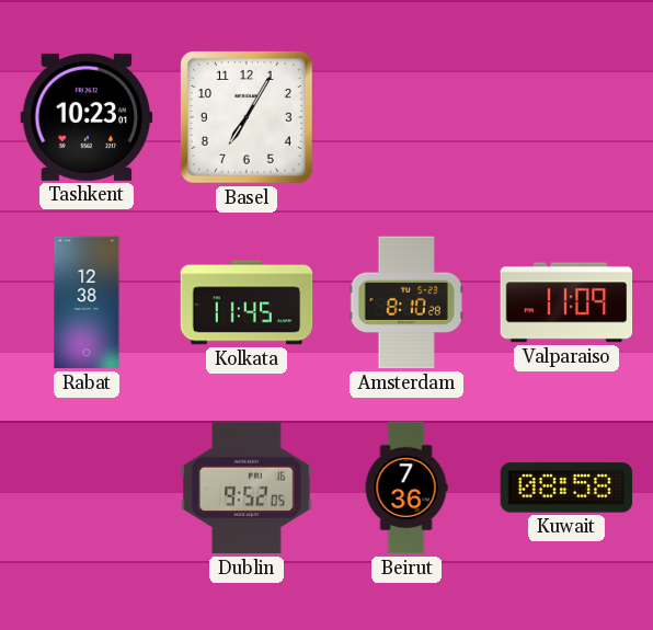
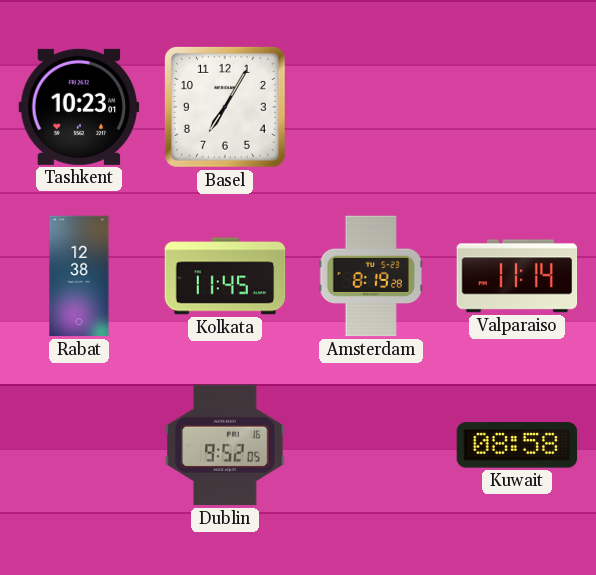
Amsterdam: 8:10 -> 8:19 (370, 276)
Valparaiso: 11:09 -> 11:14 (517, 276)
Beirut: 7:36 -> none (406, 488)
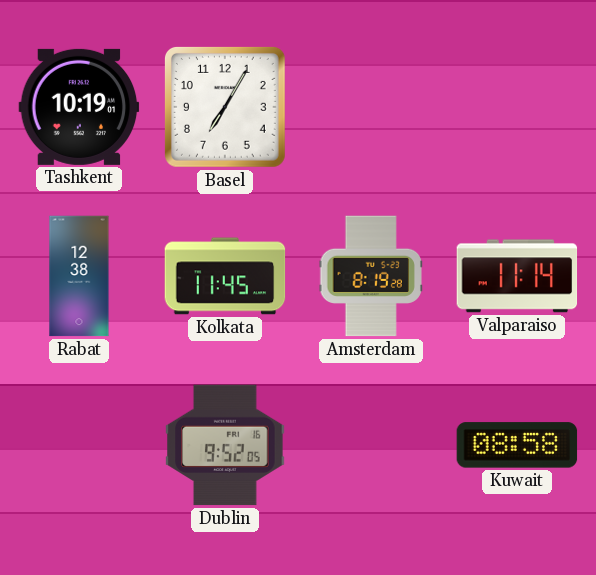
Tashkent: 10:23 -> 10:19 (79, 107)
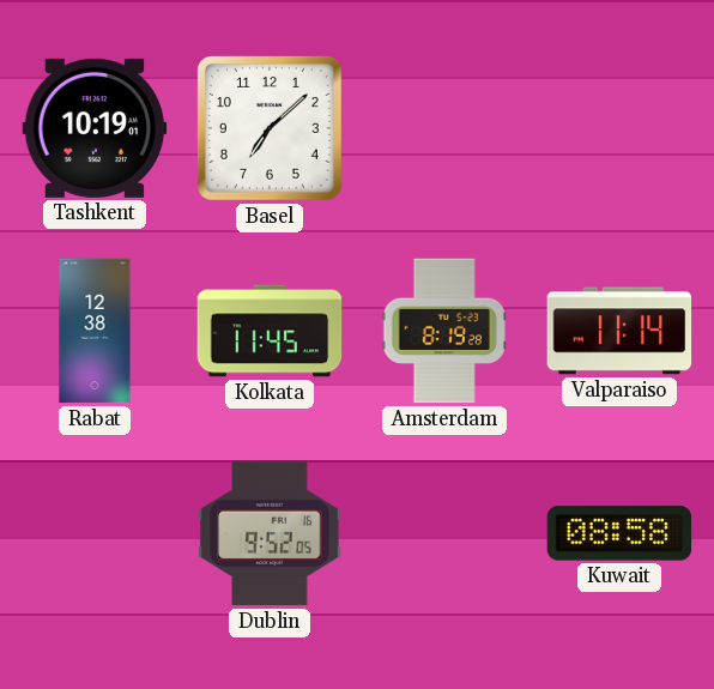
Basel: 7:05 -> 7:08 (270, 128)
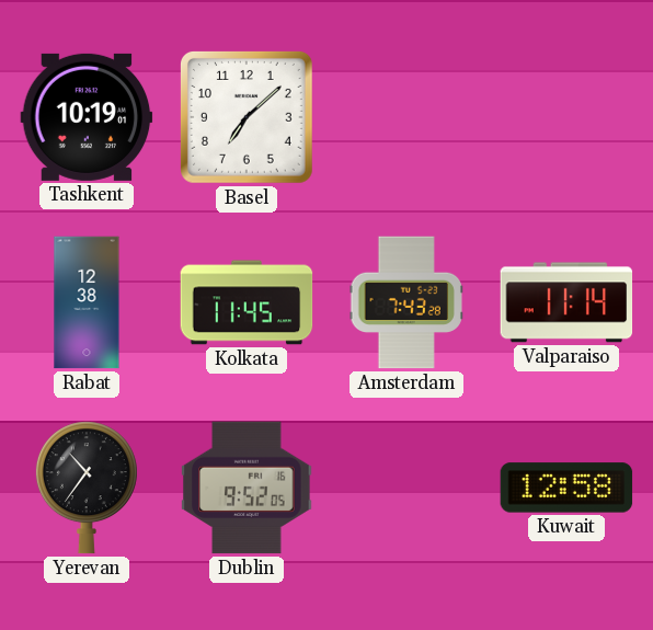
Amsterdam: 8:19 -> 7:43 (405, 302)
Yerevan: none -> 10:36 (87, 488)
Kuwait: 08:58 -> 12:58 (566, 488)
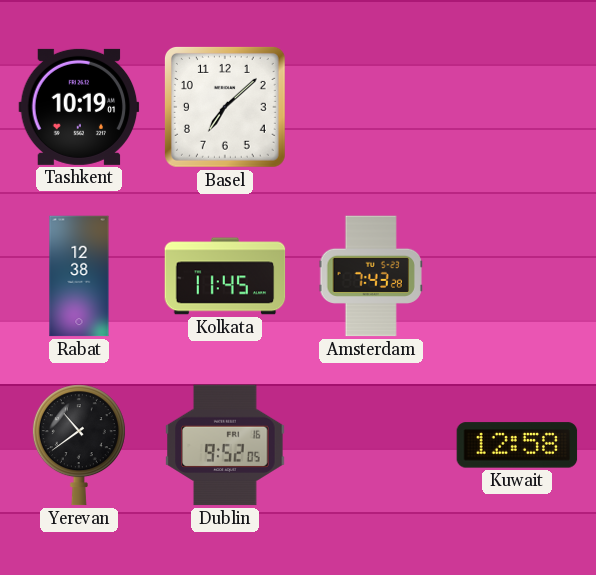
Valparaiso: 11:14 -> none (566, 302)
Yerevan: 10:36 -> 10:39 (79, 445)
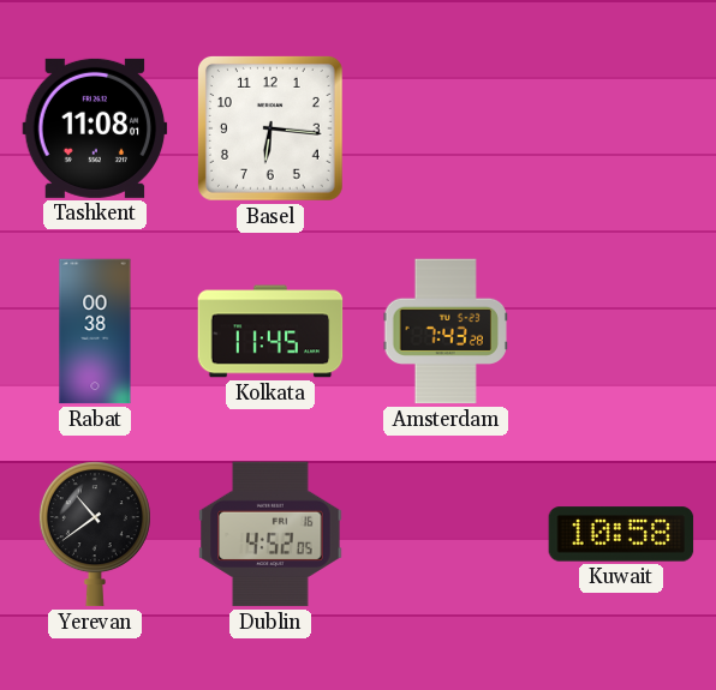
Tashkent: 10:19 -> 11:08 (95, 128)
Basel: 7:08 -> 6:16 (270, 128)
Rabat: 12:38 -> 00:38 (95, 331)
Dublin: 9:52 -> 4:52 (270, 534)
Kuwait: 12:58 -> 10:58 (621, 534)
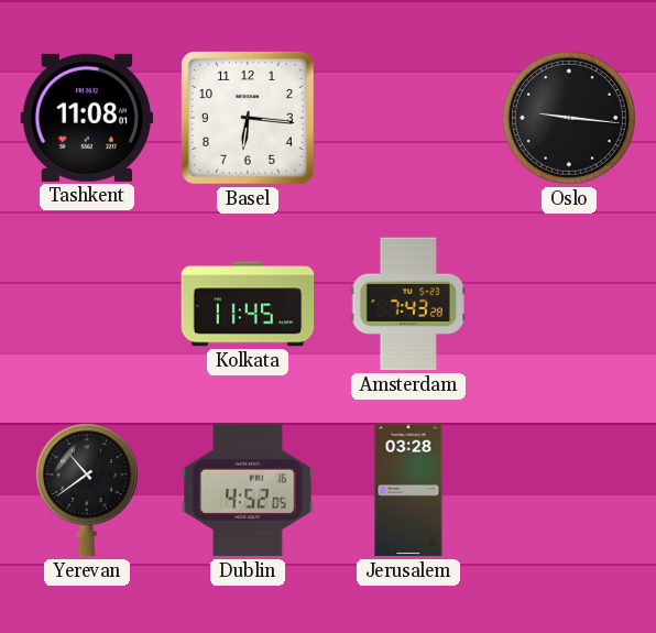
Oslo: none -> 9:16 (569, 118)
Rabat: 00:38 -> none (95, 331)
Jerusalem: none -> 03:28 (408, 490)
Kuwait: 10:58 -> none (621, 534)
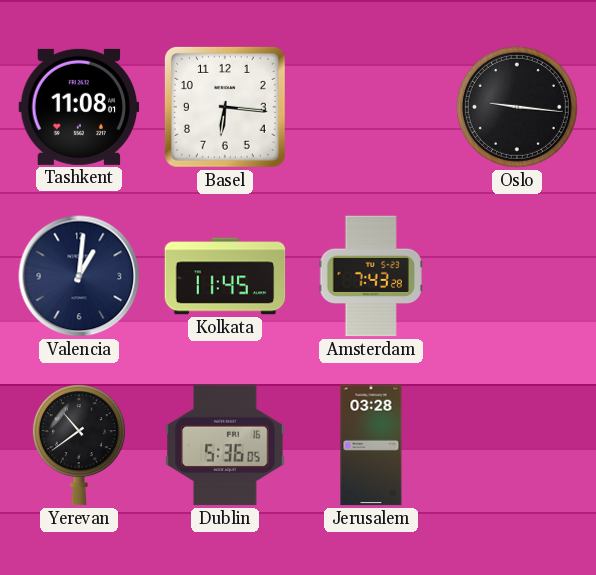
Valencia: none -> 1:01 (79, 276)
Dublin: 4:52 -> 5:36 (225, 445)
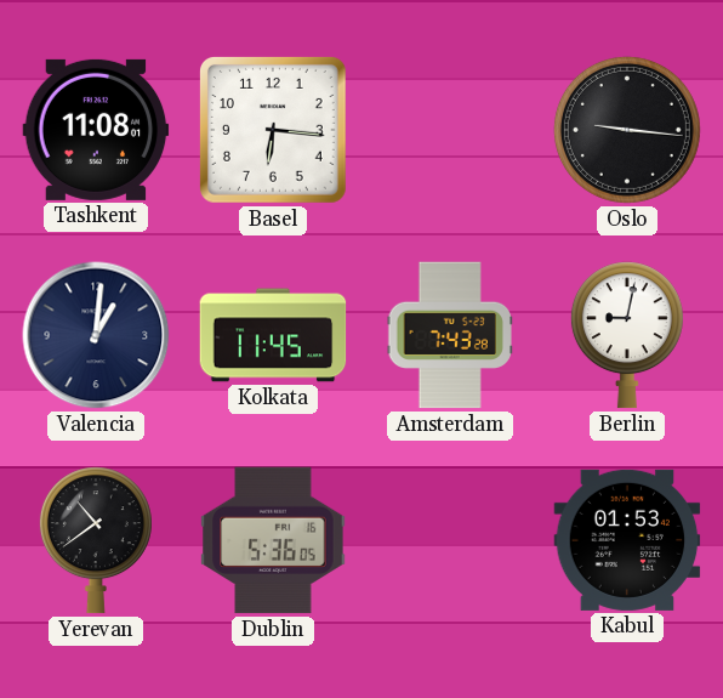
Berlin: none -> 9:02 (627, 335)
Jerusalem: 03:28 -> none (371, 445)
Kabul: none -> 01:53 (627, 540)
